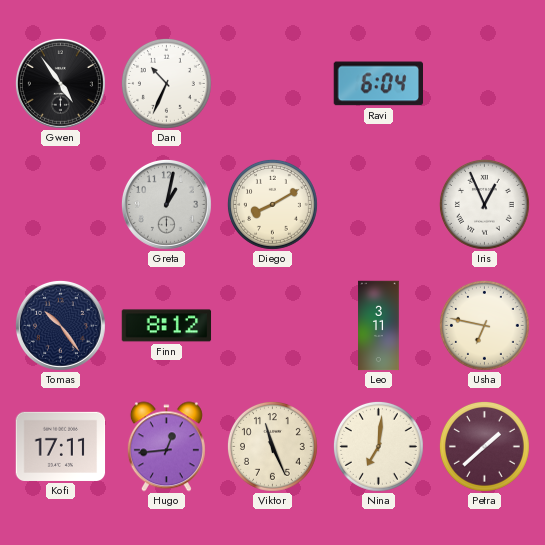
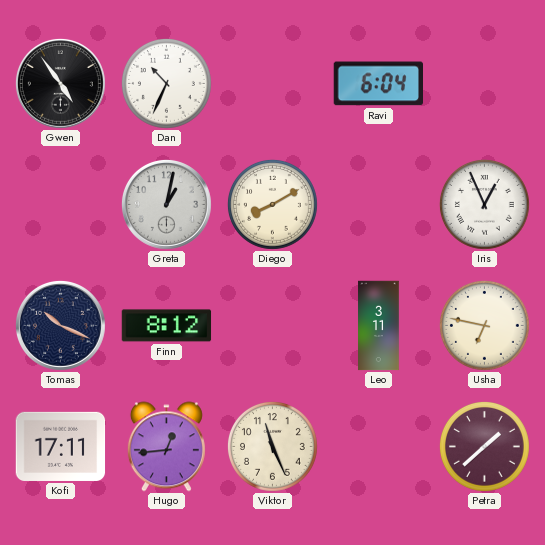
Tomas: 10:24 -> 10:19 (60, 325)
Nina: 7:01 -> none (378, 446)
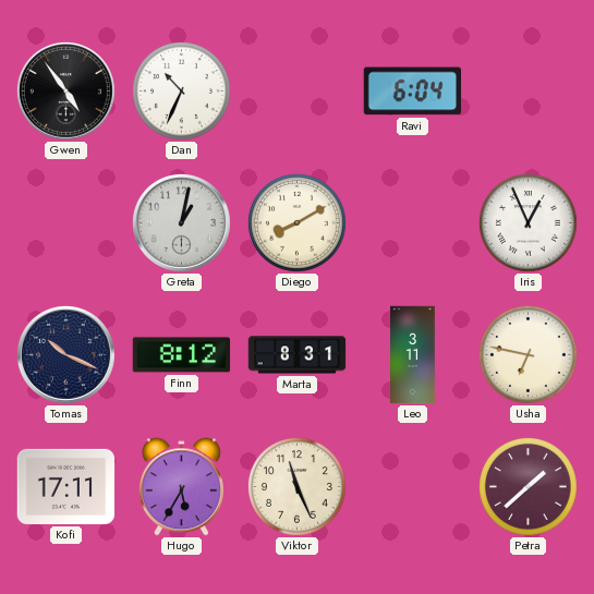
Marta: none -> 8:31 (298, 355)
Hugo: 12:44 -> 5:35 (181, 487)
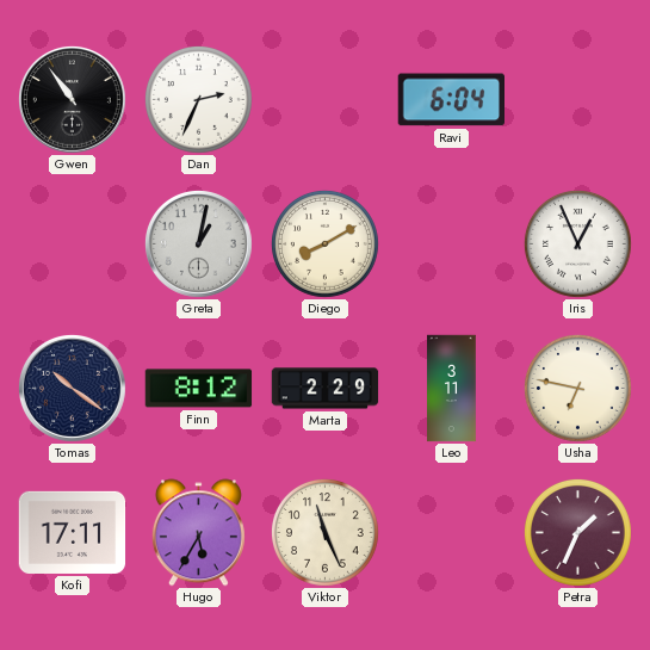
Gwen: 4:54 -> 10:54 (72, 99)
Dan: 10:34 -> 2:34 (198, 99)
Tomas: 10:19 -> 10:21 (72, 388)
Marta: 8:31 -> 2:29 (326, 389)
Petra: 1:38 -> 1:34 (577, 532)
